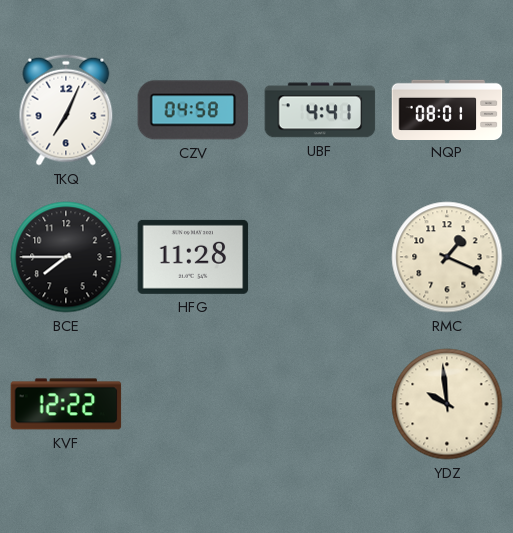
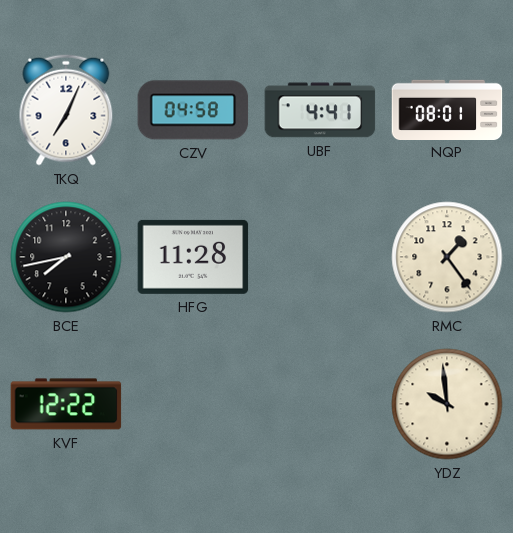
BCE: 7:45 -> 7:43 (66, 257)
RMC: 1:19 -> 1:24 (447, 257)
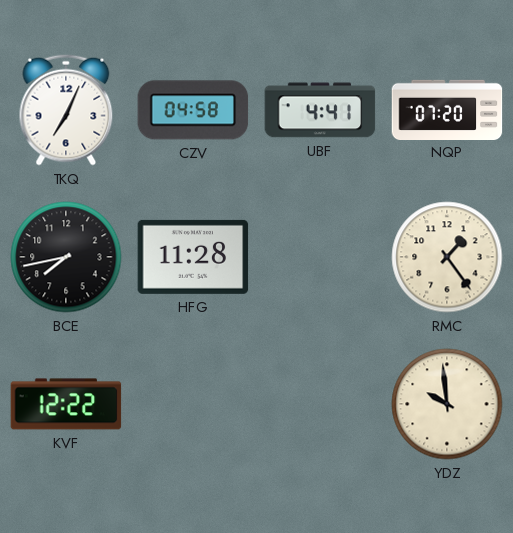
NQP: 08:01 -> 07:20 (447, 109)
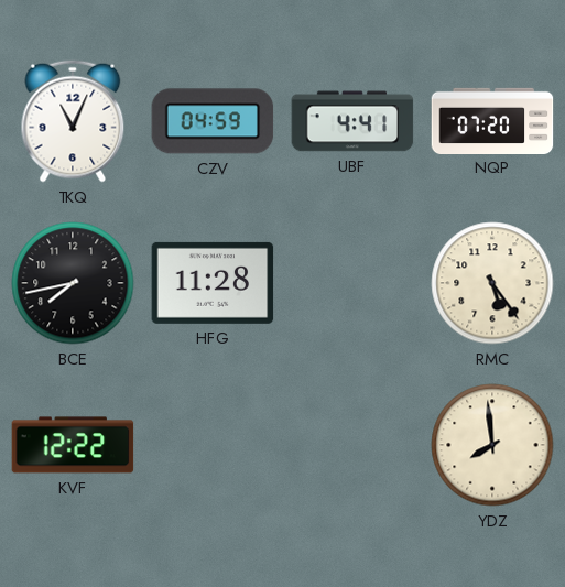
TKQ: 7:04 -> 11:04 (73, 121)
CZV: 04:58 -> 04:59 (213, 121)
RMC: 1:24 -> 5:24 (492, 283)
YDZ: 9:59 -> 7:59 (492, 445)
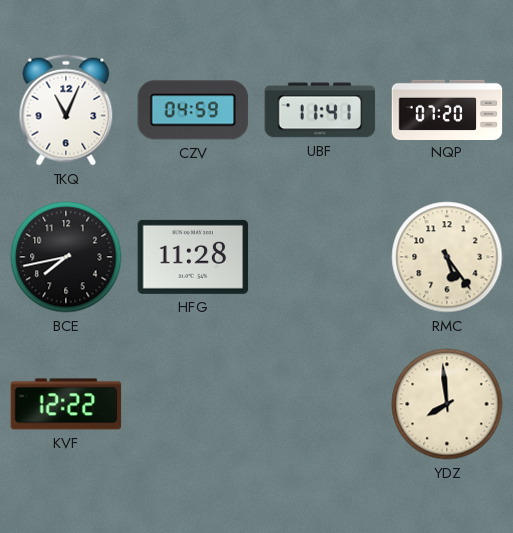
UBF: 4:41 -> 11:41 (320, 110)
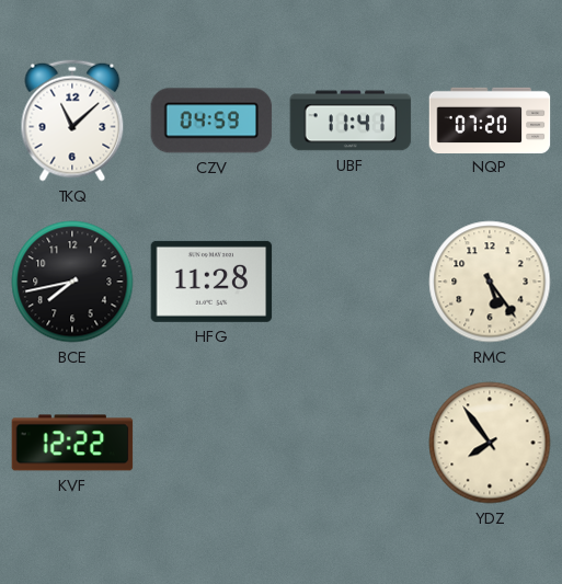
TKQ: 11:04 -> 11:08 (72, 121)
YDZ: 7:59 -> 7:54 (490, 443)
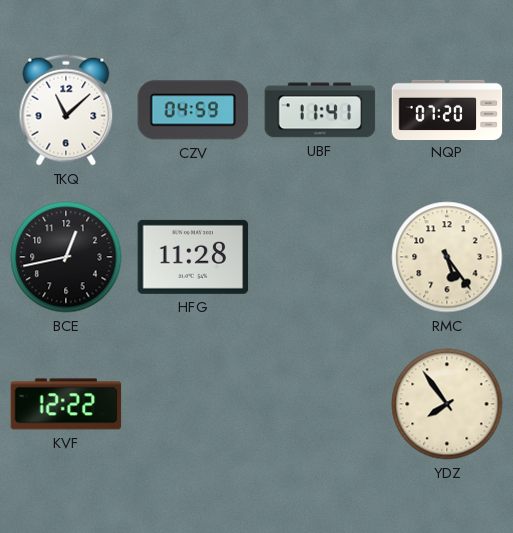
BCE: 7:43 -> 12:43 (66, 257)
